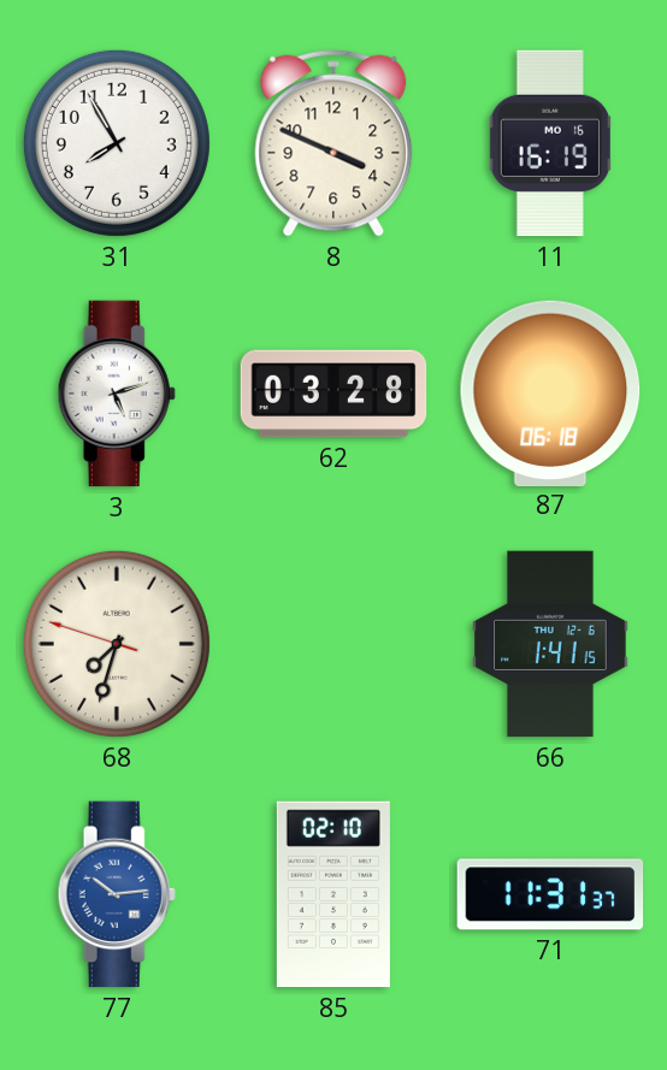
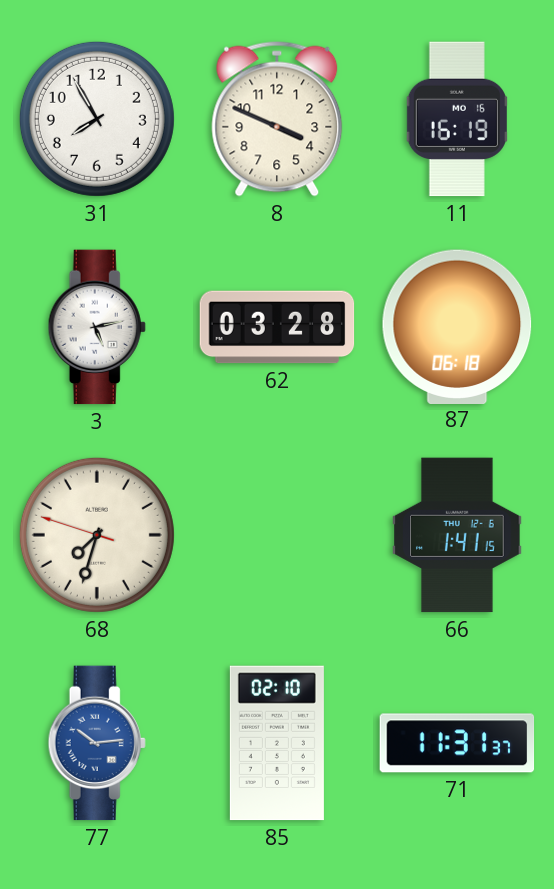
3: 5:12 -> 5:13 (97, 327)
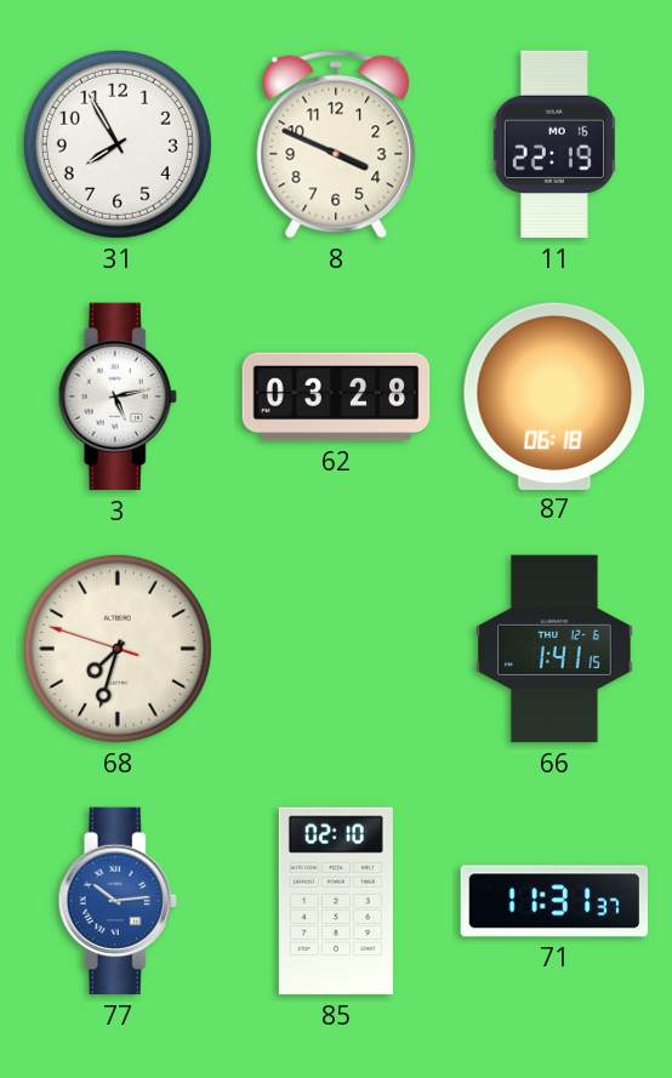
11: 16:19 -> 22:19 (554, 144)
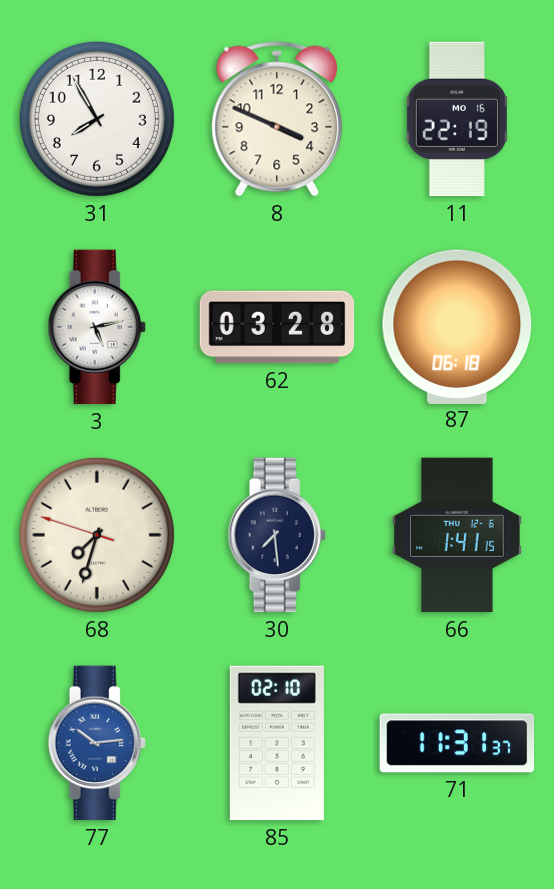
30: none -> 7:29 (277, 535)
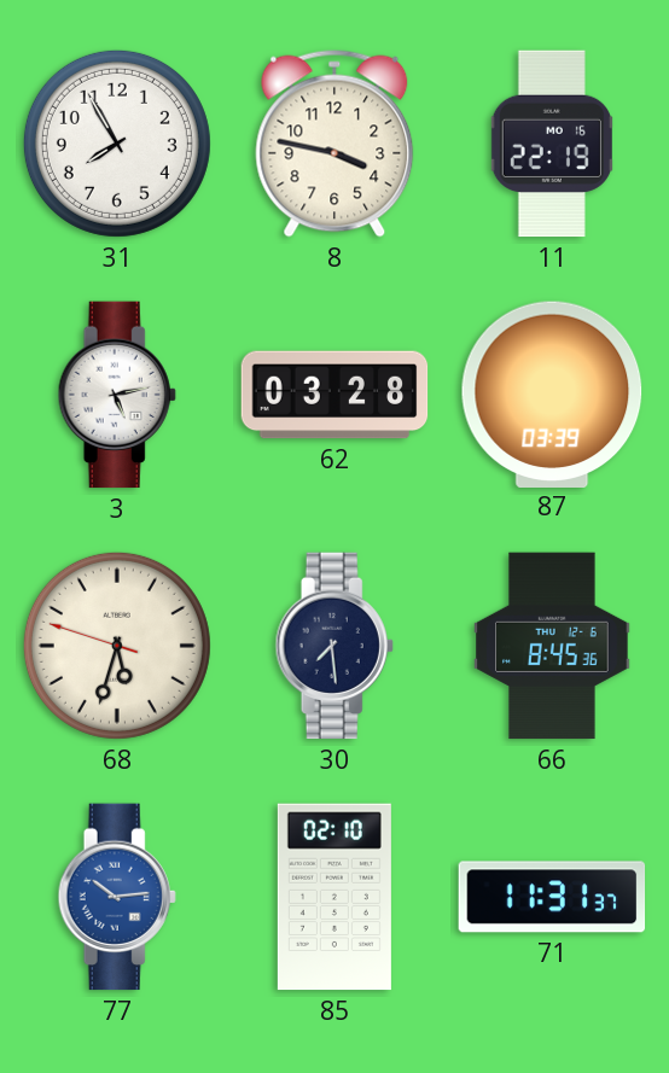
8: 3:49 -> 3:47 (334, 144)
87: 06:18 -> 03:39 (552, 393)
68: 7:32 -> 5:32 (117, 646)
66: 1:41 -> 8:45 (552, 646)
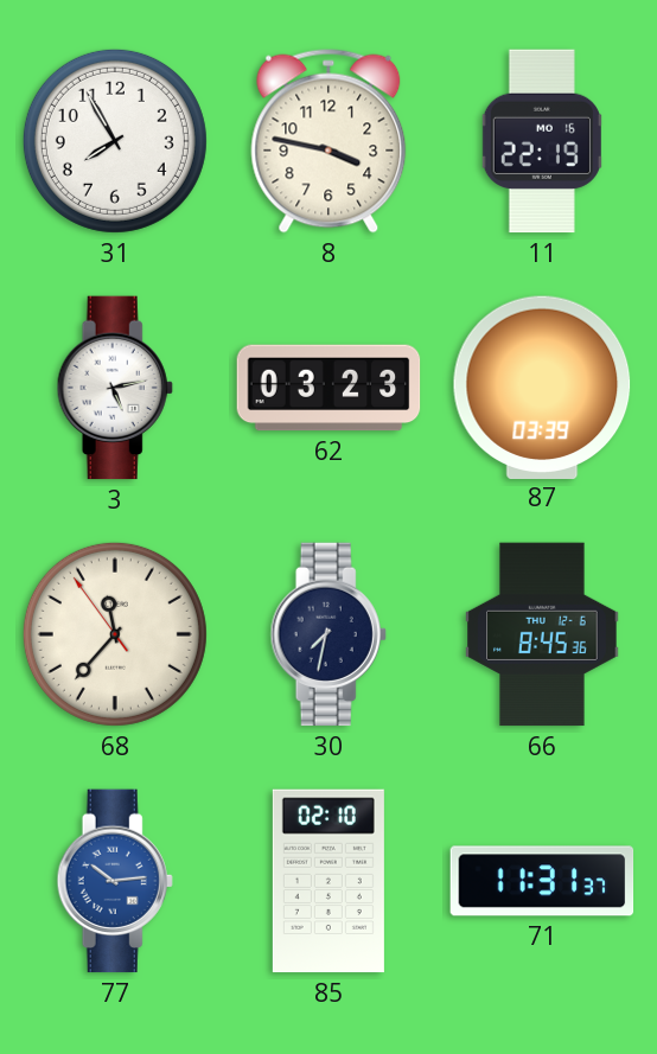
62: 03:28 -> 03:23 (328, 388)
68: 5:32 -> 11:36 (115, 634)
30: 7:29 -> 7:32 (328, 634)
